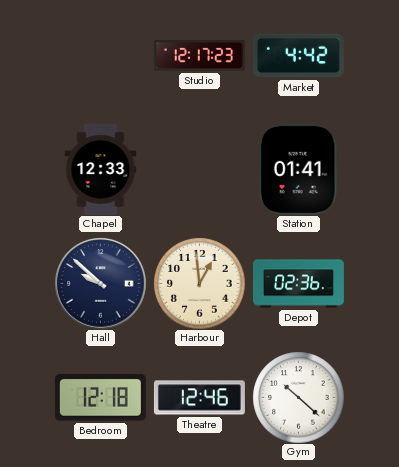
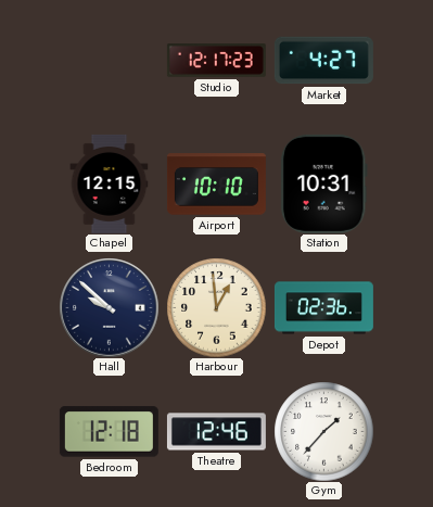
Market: 4:42 -> 4:27 (323, 61)
Chapel: 12:33 -> 12:15 (110, 183)
Airport: none -> 10:10 (216, 185)
Station: 01:41 -> 10:31 (323, 183)
Gym: 10:22 -> 1:37 (323, 431)
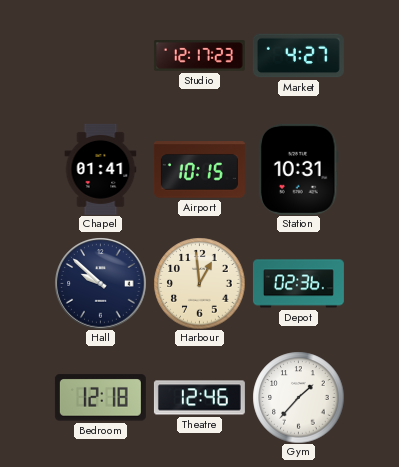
Chapel: 12:15 -> 01:41 (101, 169)
Airport: 10:10 -> 10:15 (199, 170)
